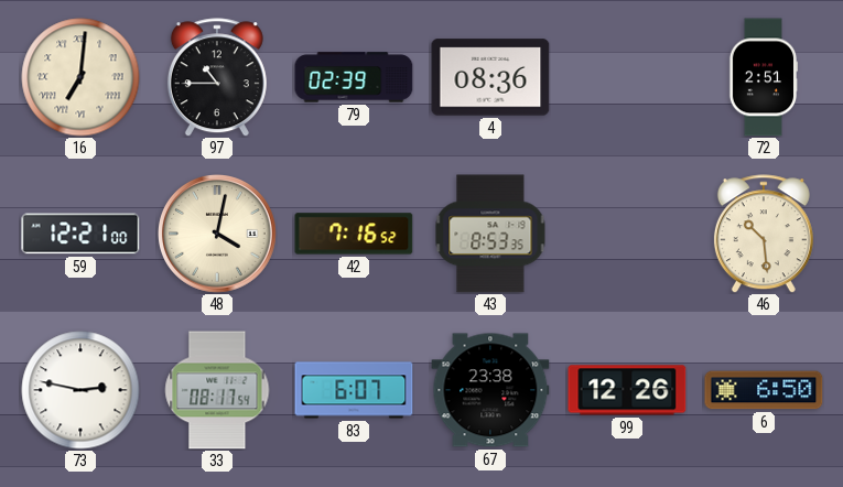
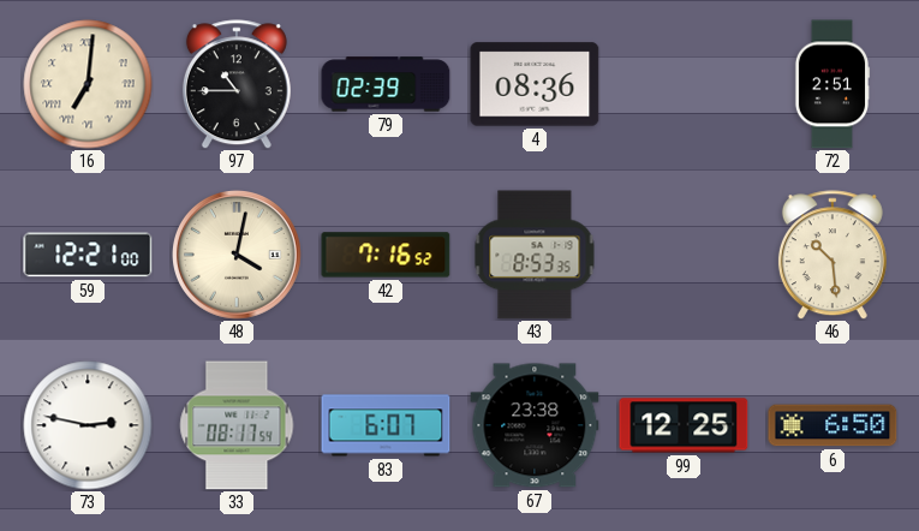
99: 12:26 -> 12:25 (684, 425)
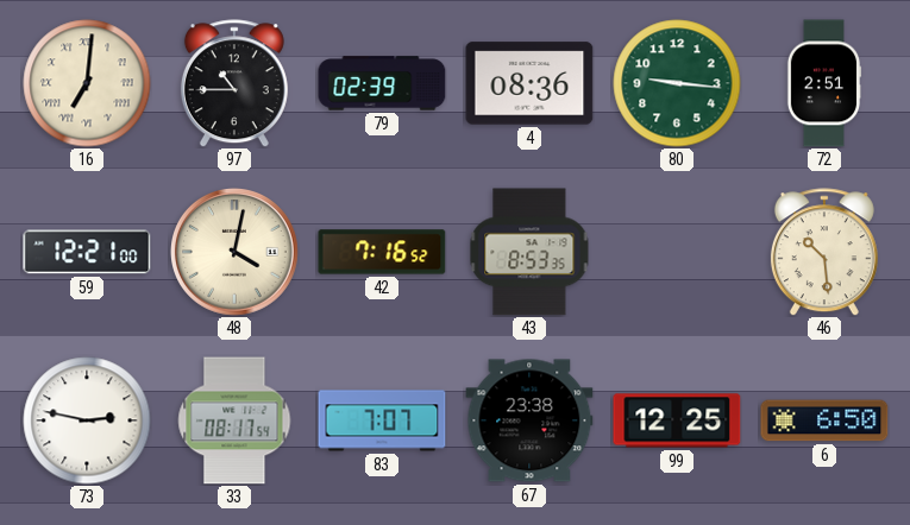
80: none -> 9:16 (677, 83)
83: 6:07 -> 7:07 (382, 420)
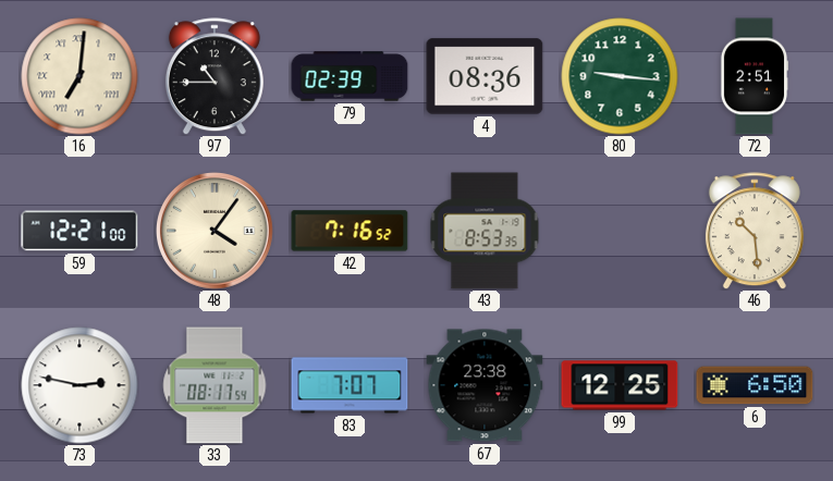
48: 4:02 -> 4:06 (216, 232)
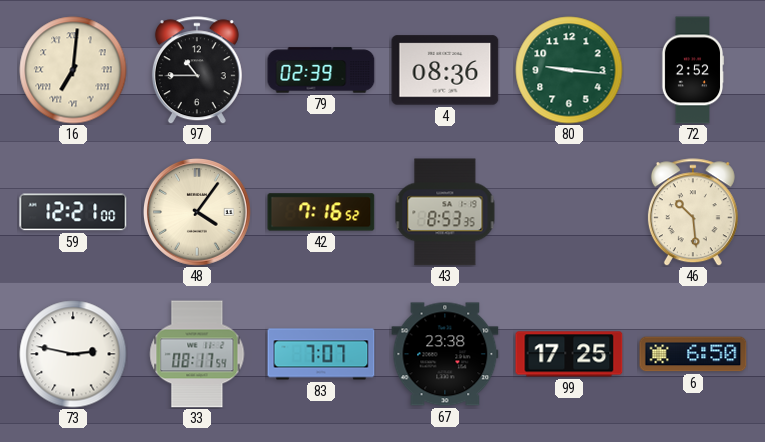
72: 2:51 -> 2:52 (693, 70)
99: 12:25 -> 17:25 (569, 354)
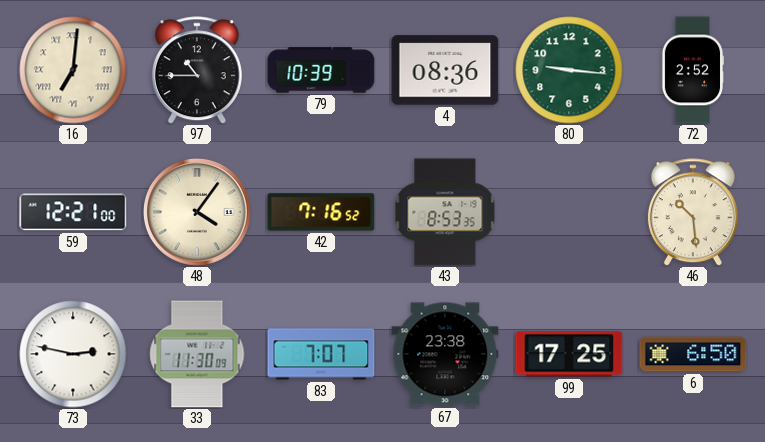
79: 02:39 -> 10:39 (321, 70)
33: 08:17 -> 11:30 (197, 354)
